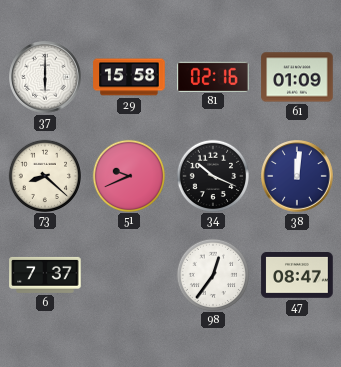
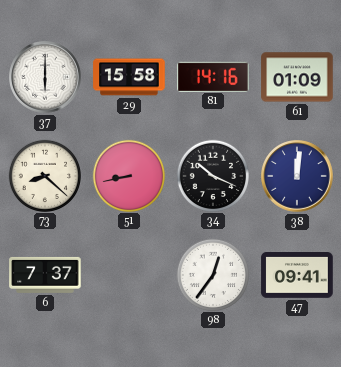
81: 02:16 -> 14:16 (213, 76)
51: 9:41 -> 8:43 (128, 175)
47: 08:47 -> 09:41 (297, 276)
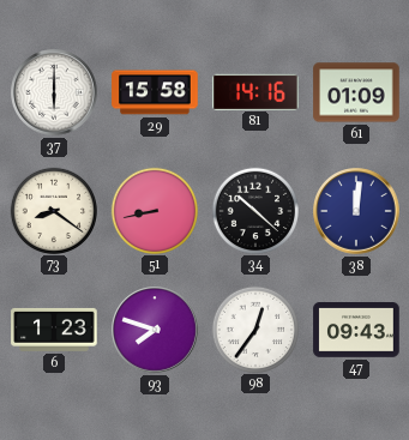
73: 8:22 -> 8:21 (53, 210)
34: 10:19 -> 10:22 (254, 210)
6: 7:37 -> 1:23 (54, 330)
93: none -> 7:48 (155, 330)
47: 09:41 -> 09:43 (356, 331)
